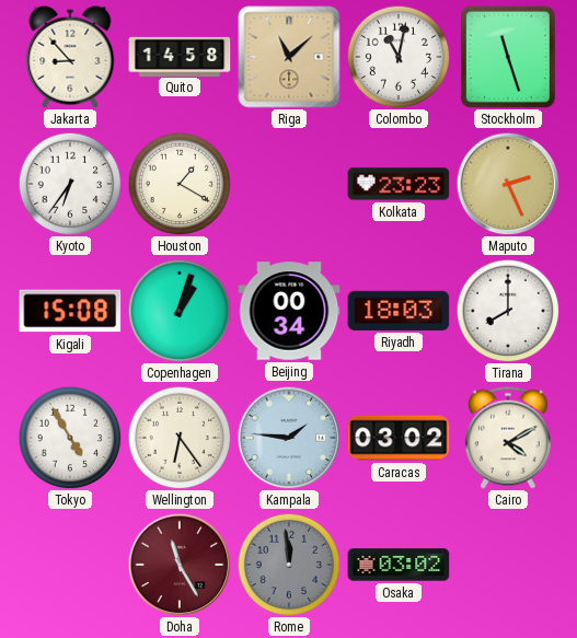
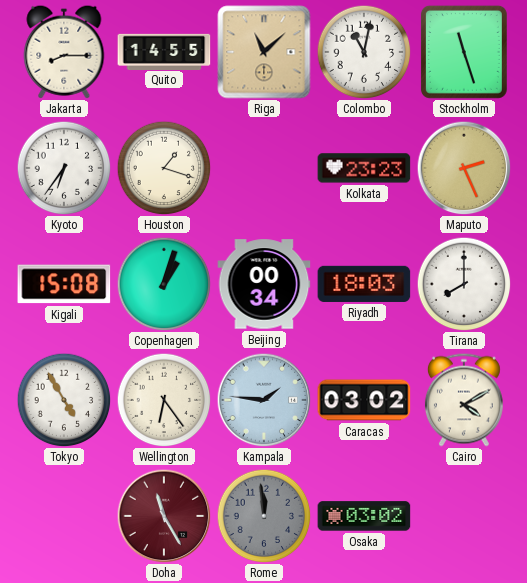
Jakarta: 8:53 -> 8:15 (64, 52)
Quito: 14:58 -> 14:55 (164, 51)
Houston: 1:20 -> 1:18 (164, 168)
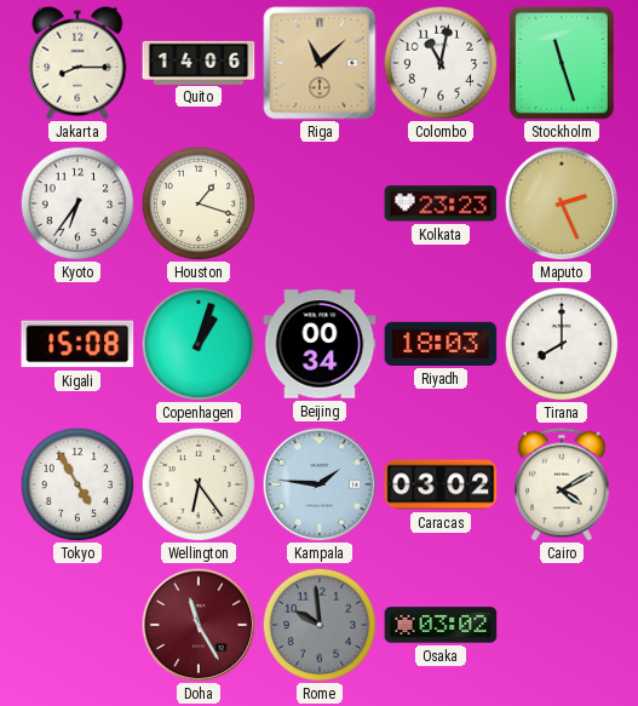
Quito: 14:55 -> 14:06 (199, 62)
Rome: 11:59 -> 9:59 (320, 625)
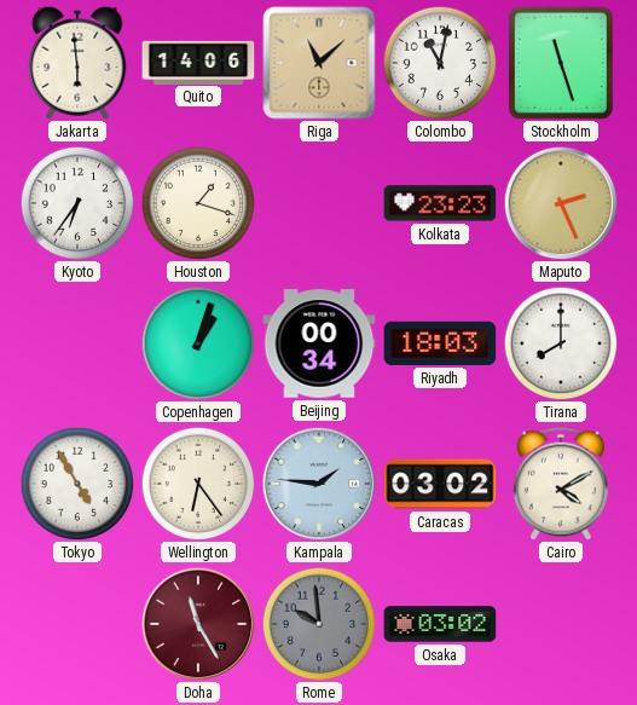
Jakarta: 8:15 -> 5:59 (77, 63)
Kigali: 15:08 -> none (77, 344)
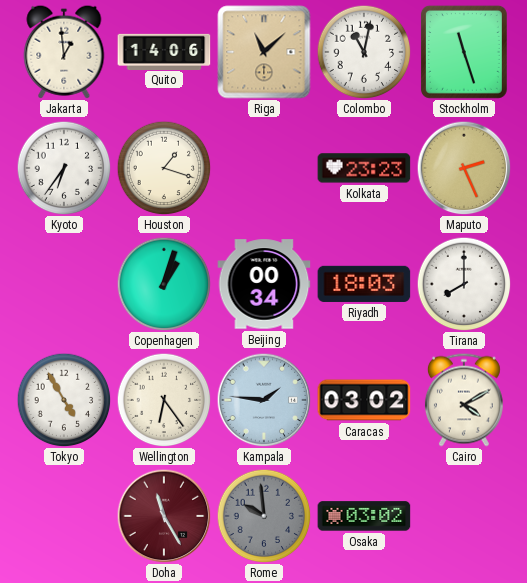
Jakarta: 5:59 -> 12:59 (64, 52)
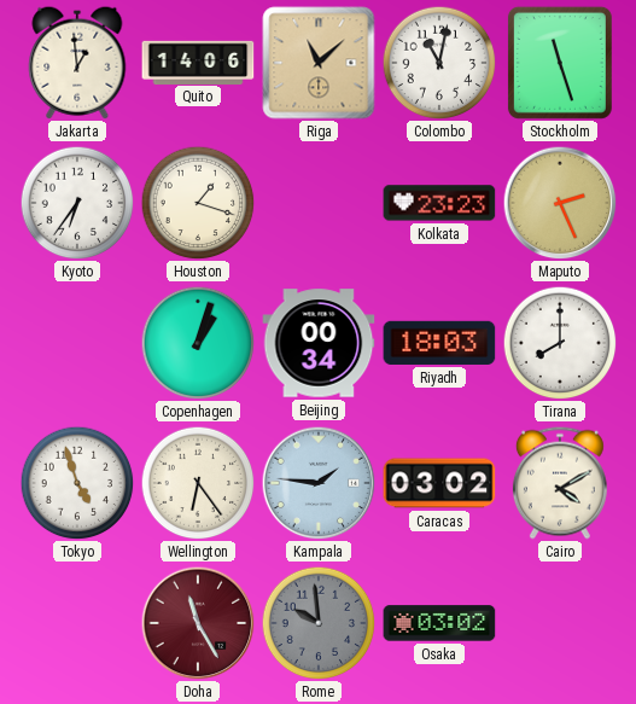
Tokyo: 4:55 -> 4:57 (77, 483)
